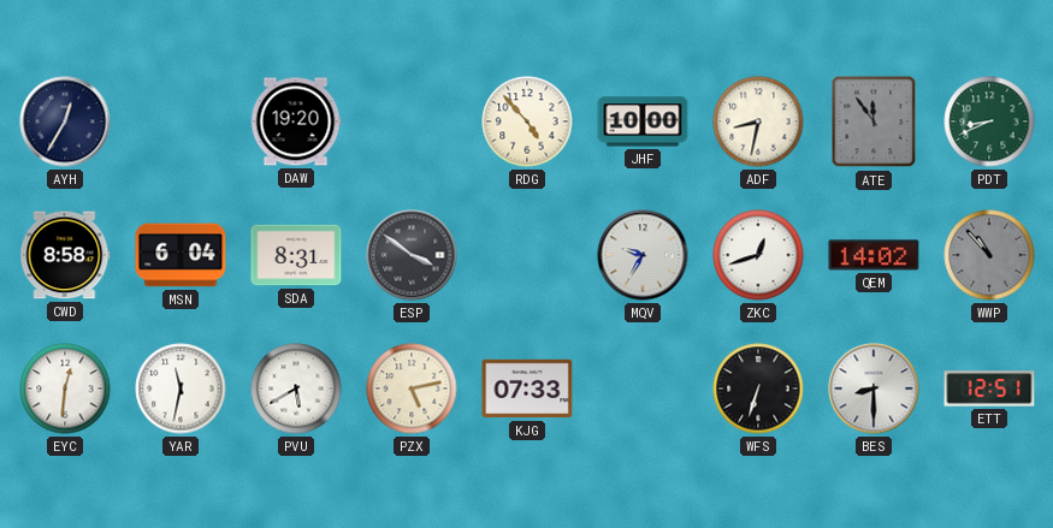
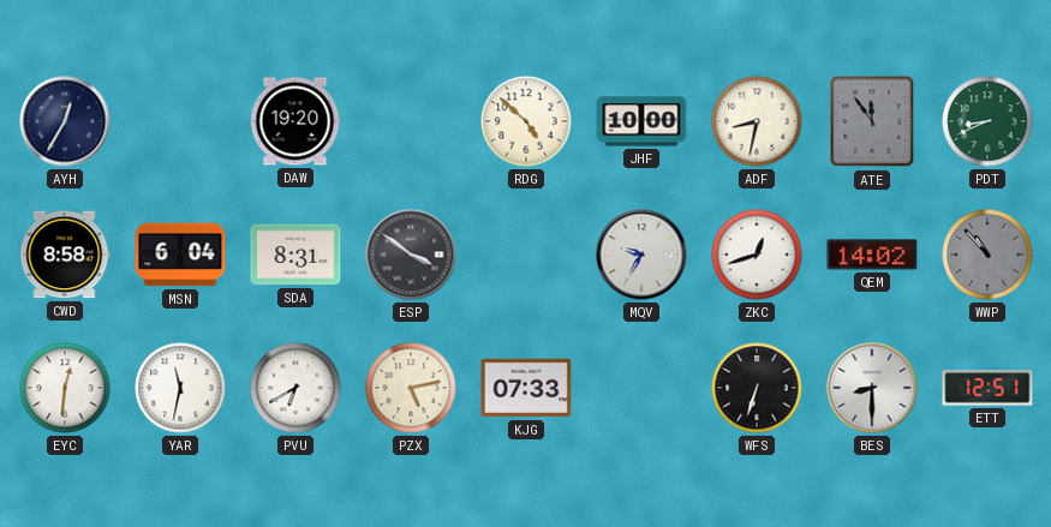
RDG: 4:53 -> 4:52 (526, 121)
PVU: 5:40 -> 6:40 (295, 388)
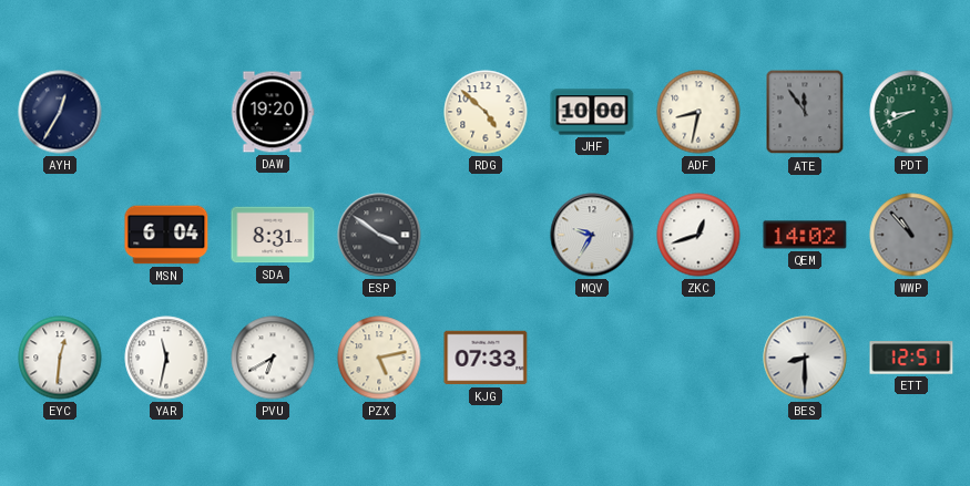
CWD: 8:58 -> none (65, 254)
WFS: 6:33 -> none (757, 388)
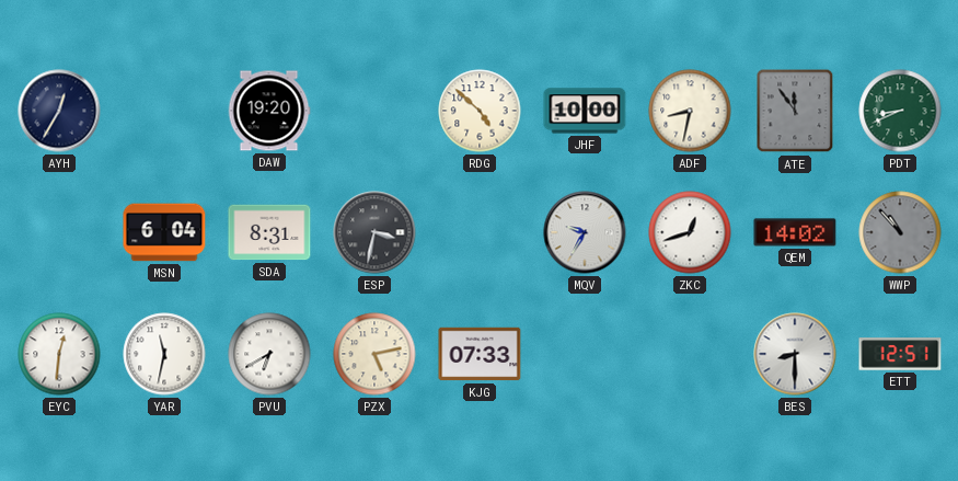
ESP: 3:51 -> 3:32 (374, 232)
